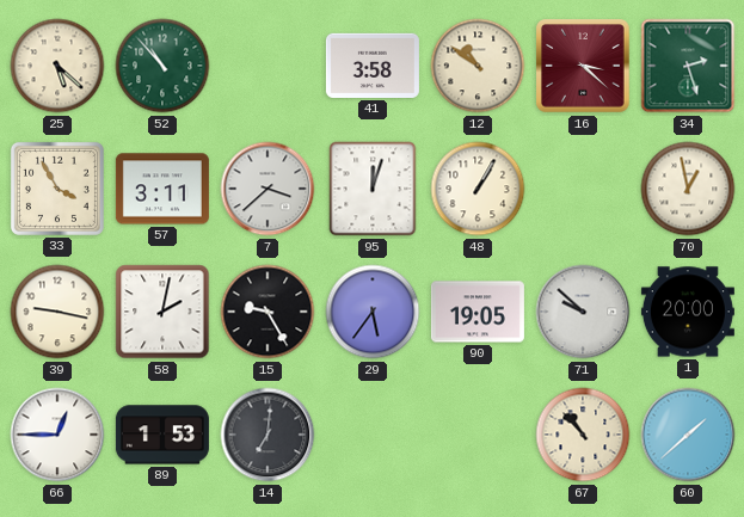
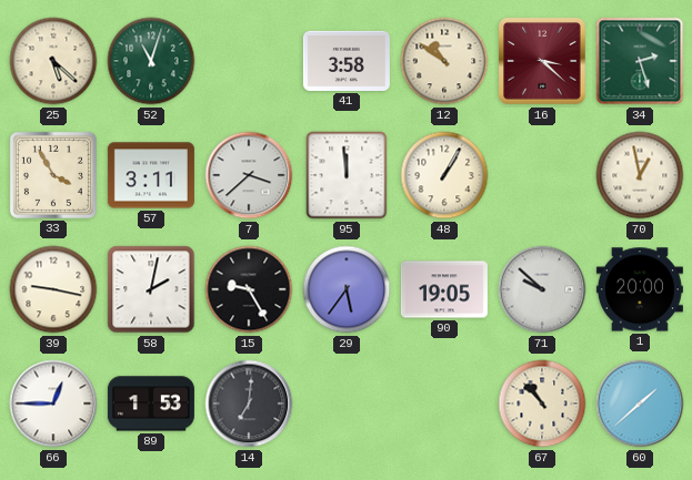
52: 10:53 -> 11:03 (151, 61)
95: 12:03 -> 11:59 (347, 175)
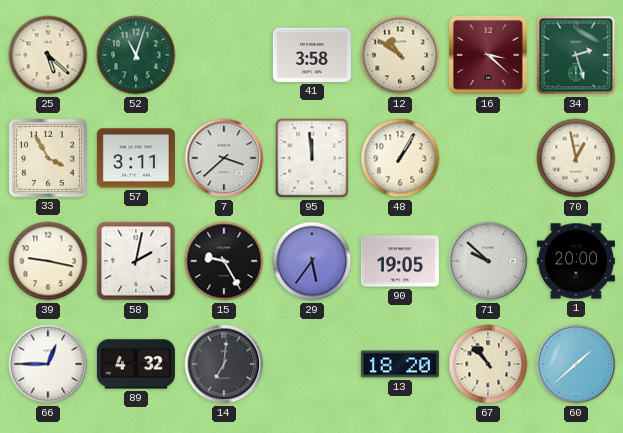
89: 1:53 -> 4:32 (136, 364)
13: none -> 18:20 (400, 364)
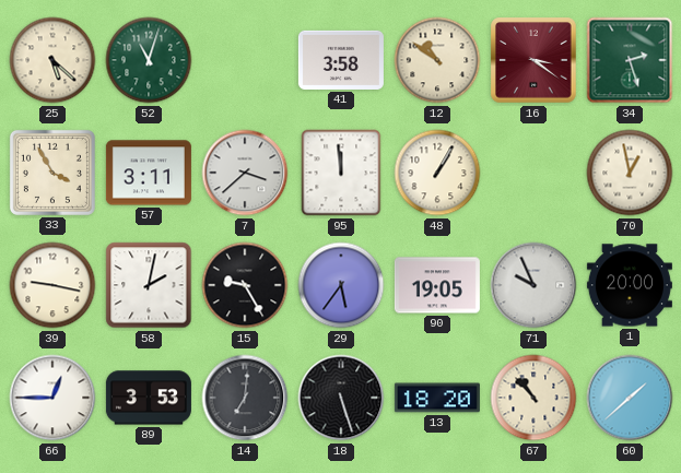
16: 3:22 -> 3:21 (533, 60)
71: 9:52 -> 9:56 (533, 285)
89: 4:32 -> 3:53 (149, 398)
18: none -> 5:27 (341, 398)
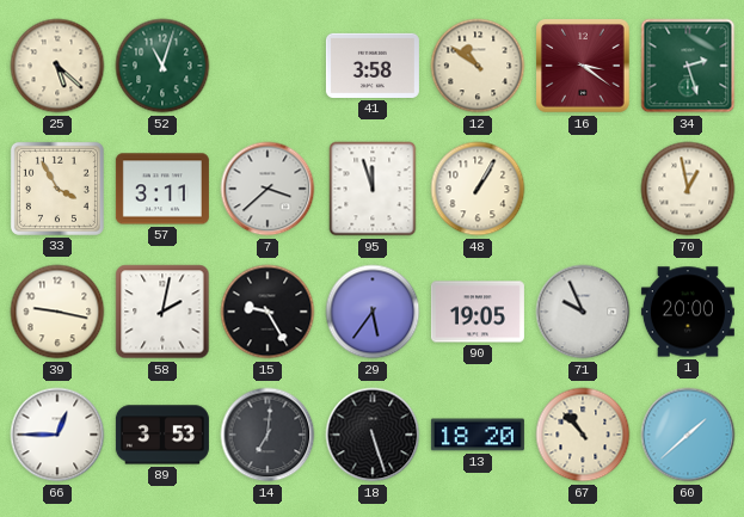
95: 11:59 -> 11:57 (373, 189)
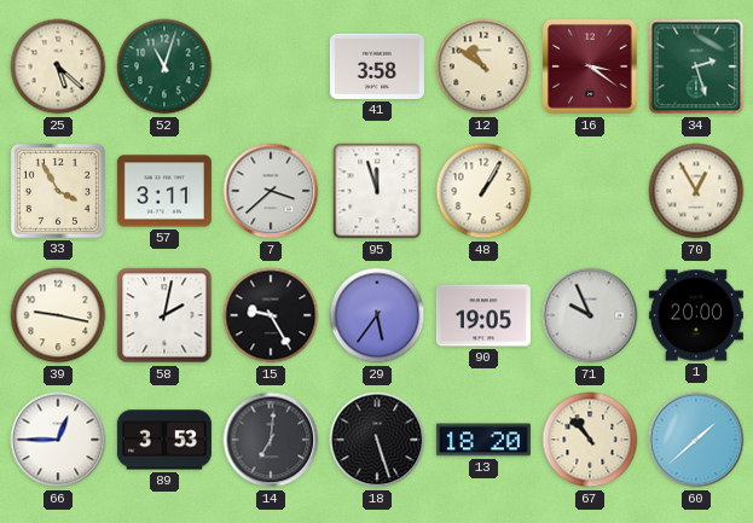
70: 12:58 -> 12:55 (696, 191)
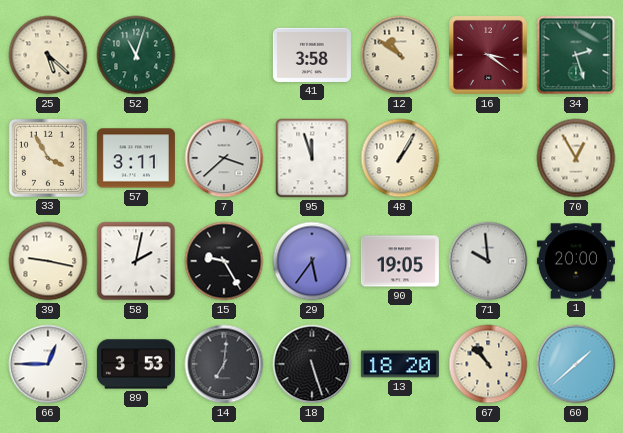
71: 9:56 -> 9:59 (488, 261)
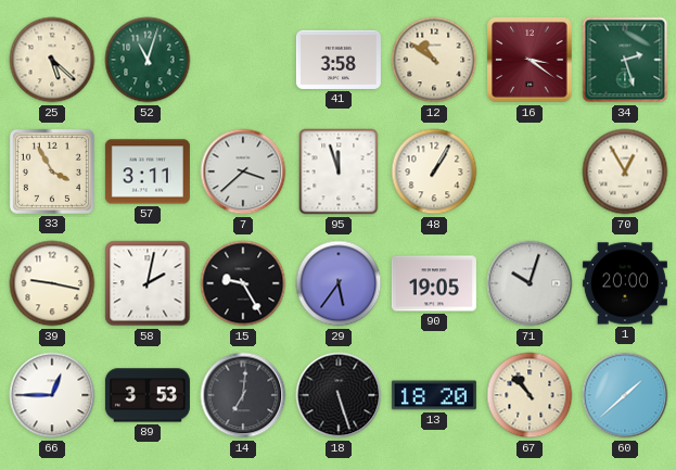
71: 9:59 -> 10:03 (530, 283)
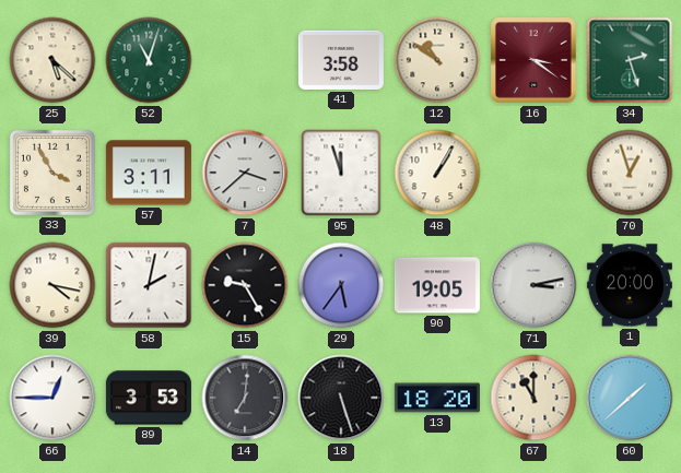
70: 12:55 -> 12:57 (630, 173)
39: 9:17 -> 4:17 (52, 285)
71: 10:03 -> 3:13 (533, 285)
67: 10:53 -> 11:00 (533, 398)
